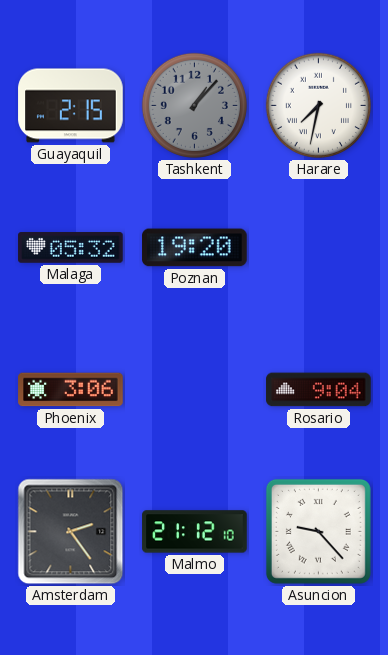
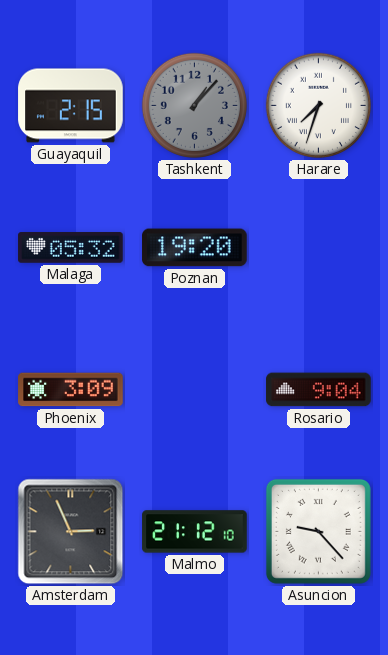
Harare: 7:32 -> 7:33 (318, 105)
Phoenix: 3:06 -> 3:09 (71, 390)
Amsterdam: 2:24 -> 2:56 (71, 532)
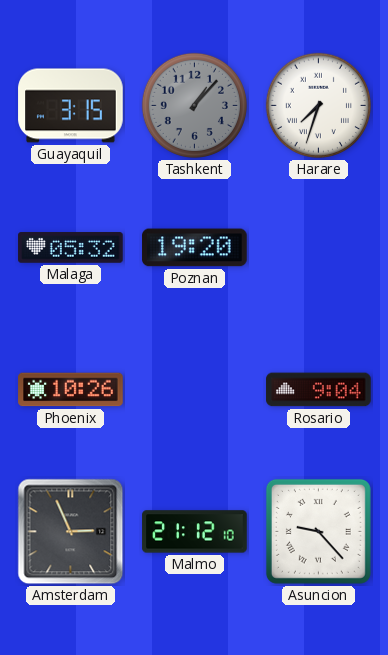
Guayaquil: 2:15 -> 3:15 (71, 106)
Phoenix: 3:09 -> 10:26 (71, 390)
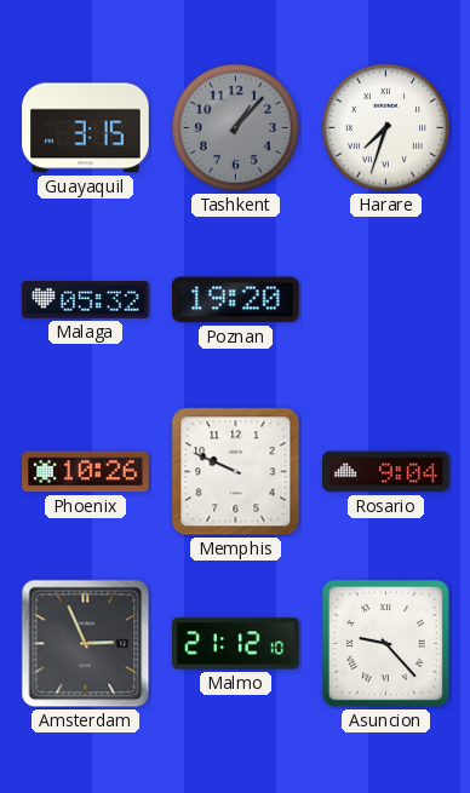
Memphis: none -> 9:49 (236, 472)
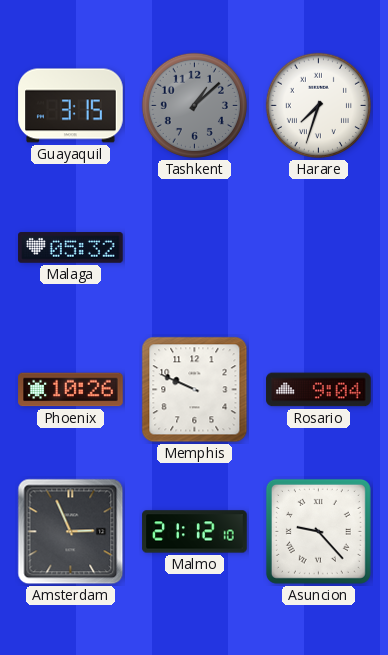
Tashkent: 1:07 -> 1:08 (194, 105)
Poznan: 19:20 -> none (236, 300)
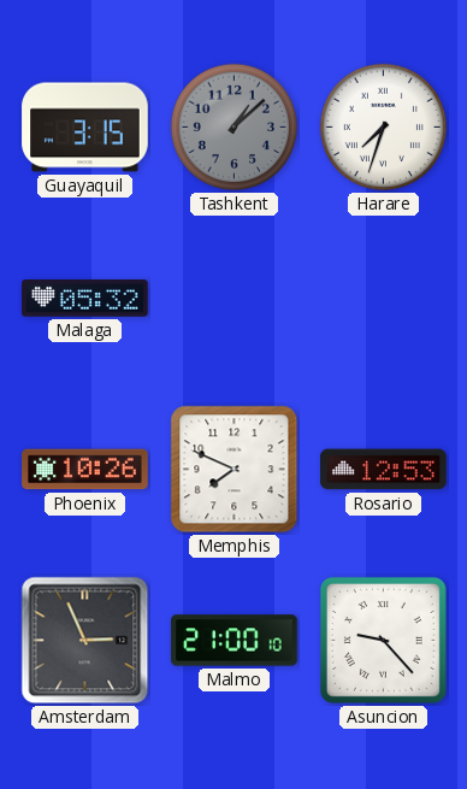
Memphis: 9:49 -> 7:49 (235, 470)
Rosario: 9:04 -> 12:53 (384, 470)
Malmo: 21:12 -> 21:00 (235, 641)
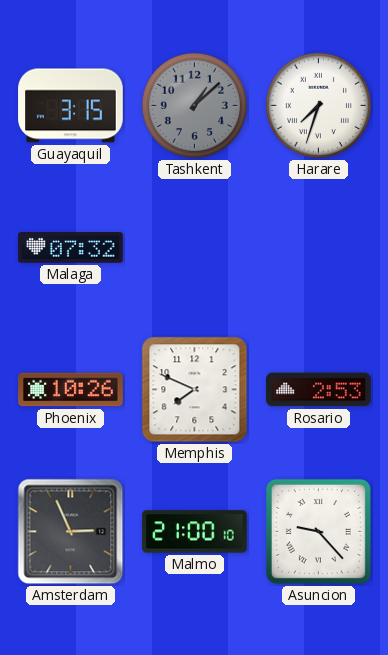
Malaga: 05:32 -> 07:32 (71, 248)
Rosario: 12:53 -> 2:53 (319, 390)
